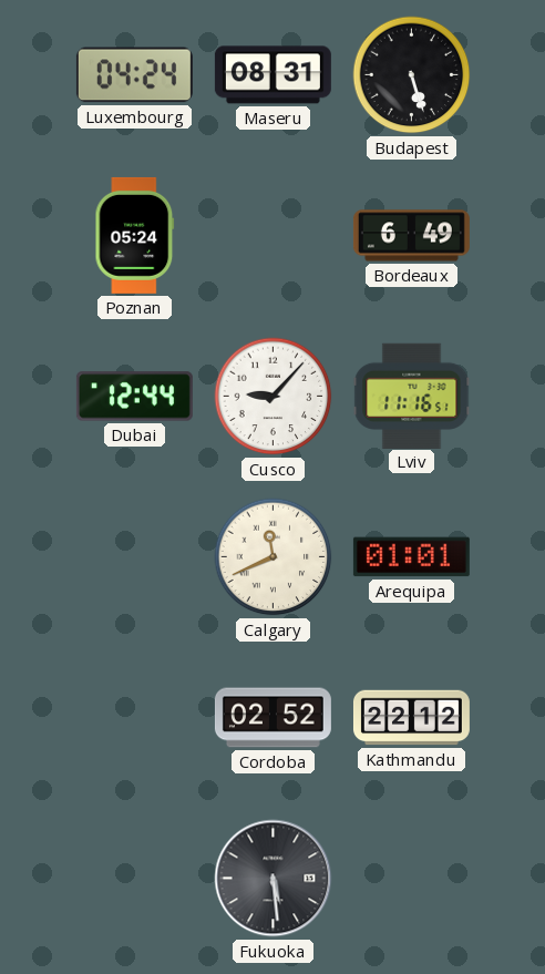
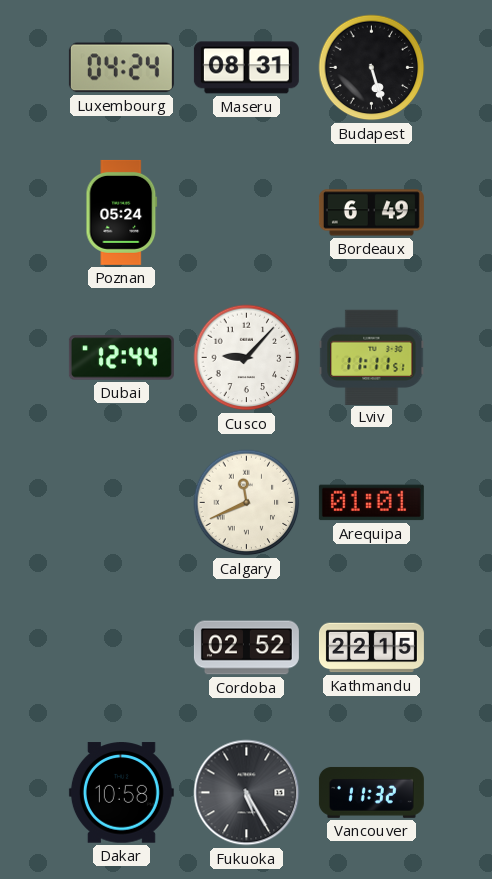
Lviv: 11:16 -> 11:11 (372, 357)
Kathmandu: 22:12 -> 22:15 (371, 648)
Dakar: none -> 10:58 (121, 793)
Fukuoka: 5:29 -> 5:25 (247, 793)
Vancouver: none -> 11:32 (371, 792)
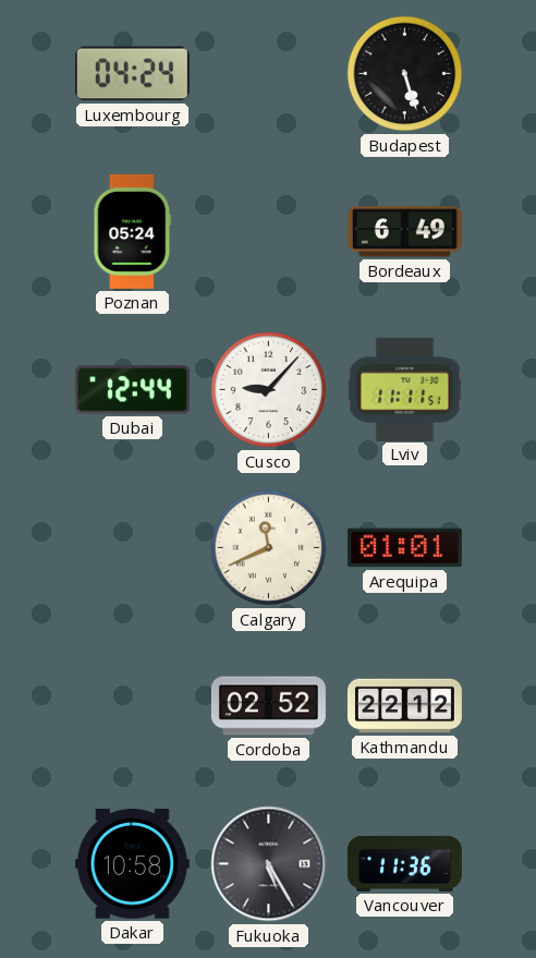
Maseru: 08:31 -> none (246, 68)
Kathmandu: 22:15 -> 22:12 (404, 706)
Vancouver: 11:32 -> 11:36 (404, 863)
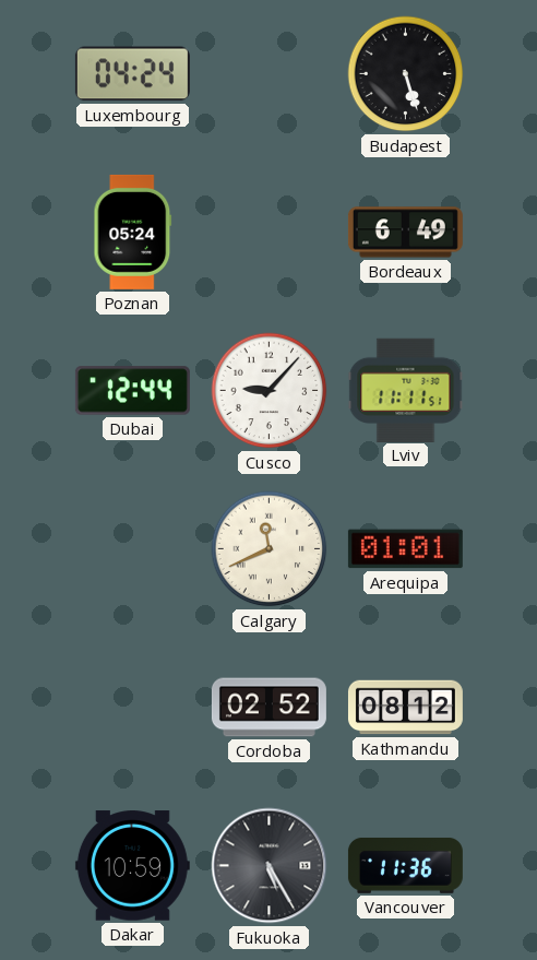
Kathmandu: 22:12 -> 08:12 (405, 708)
Dakar: 10:58 -> 10:59 (132, 866)
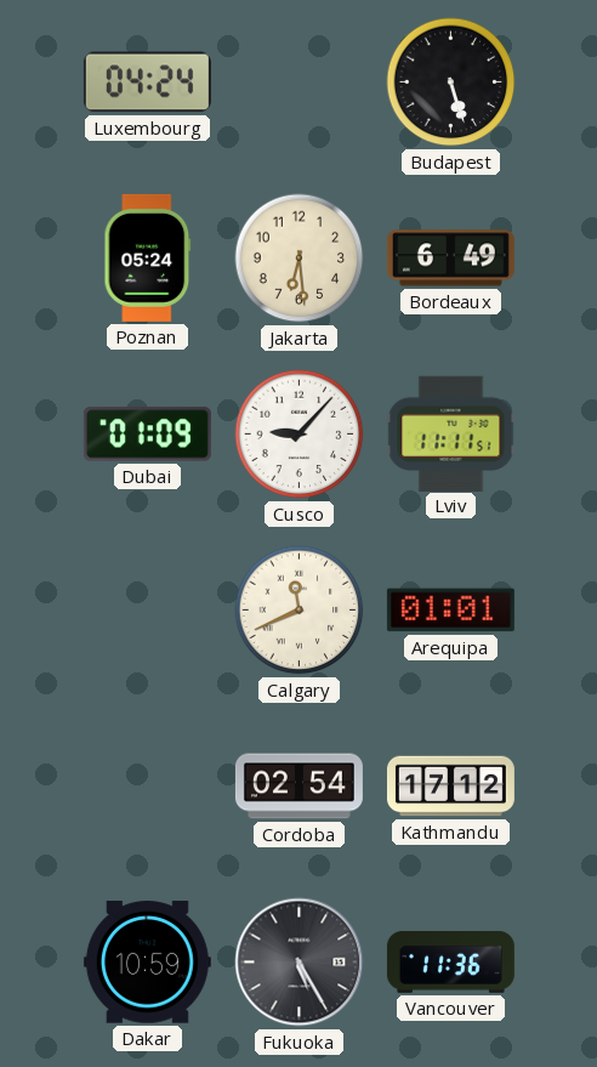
Jakarta: none -> 6:29 (300, 259)
Dubai: 12:44 -> 01:09 (147, 435)
Cordoba: 02:52 -> 02:54 (298, 787)
Kathmandu: 08:12 -> 17:12 (450, 787)
